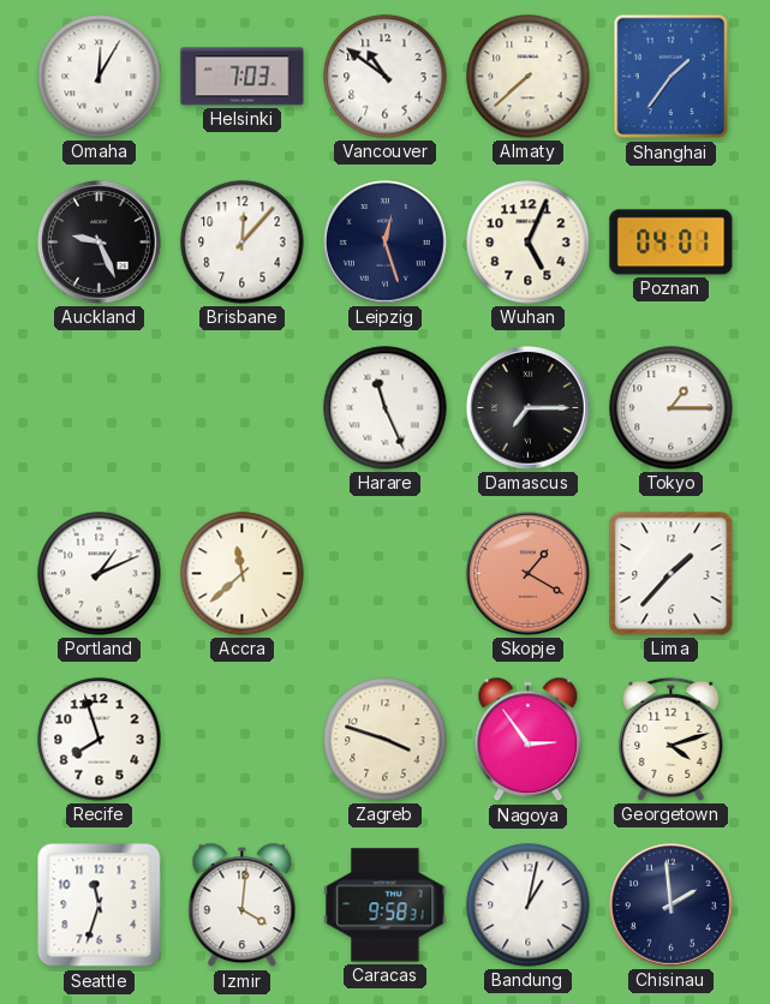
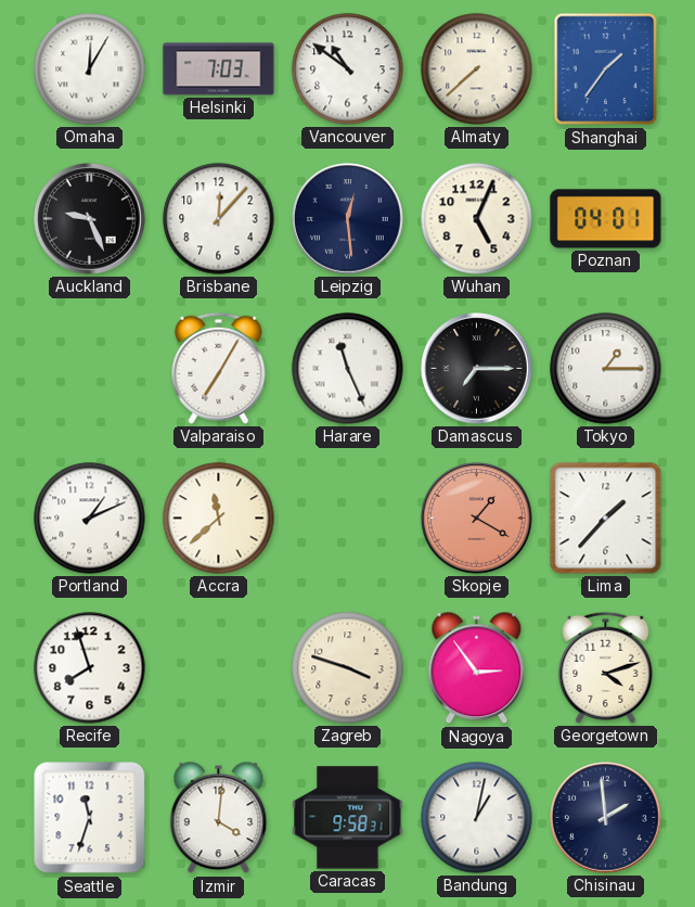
Leipzig: 12:27 -> 12:29 (348, 219)
Valparaiso: none -> 7:05 (219, 368)
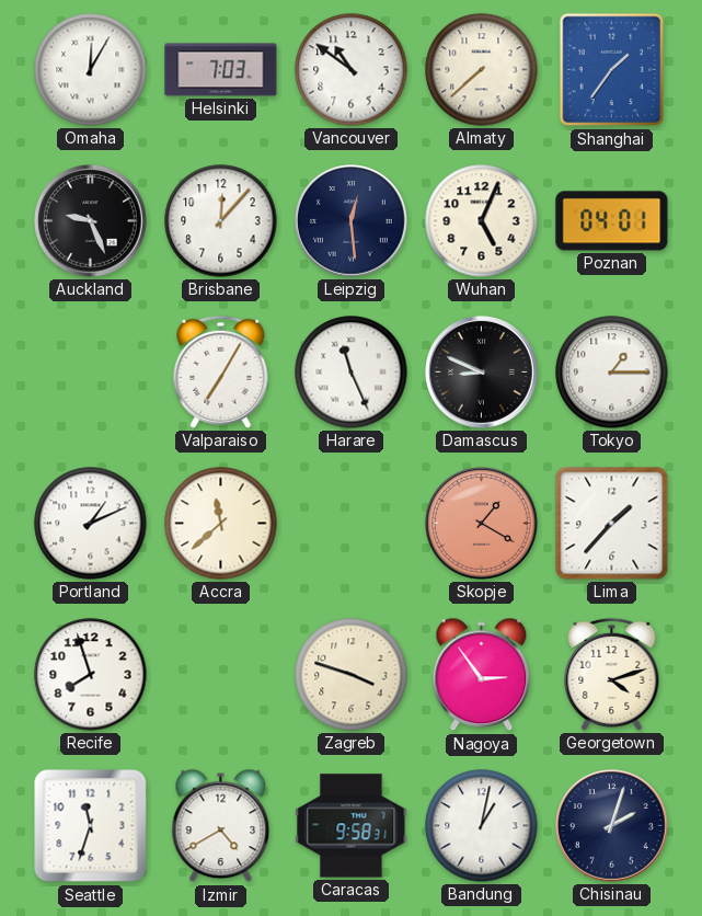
Damascus: 7:15 -> 8:49 (482, 373)
Izmir: 4:01 -> 4:40 (221, 826)
Chisinau: 1:59 -> 2:03 (612, 826)
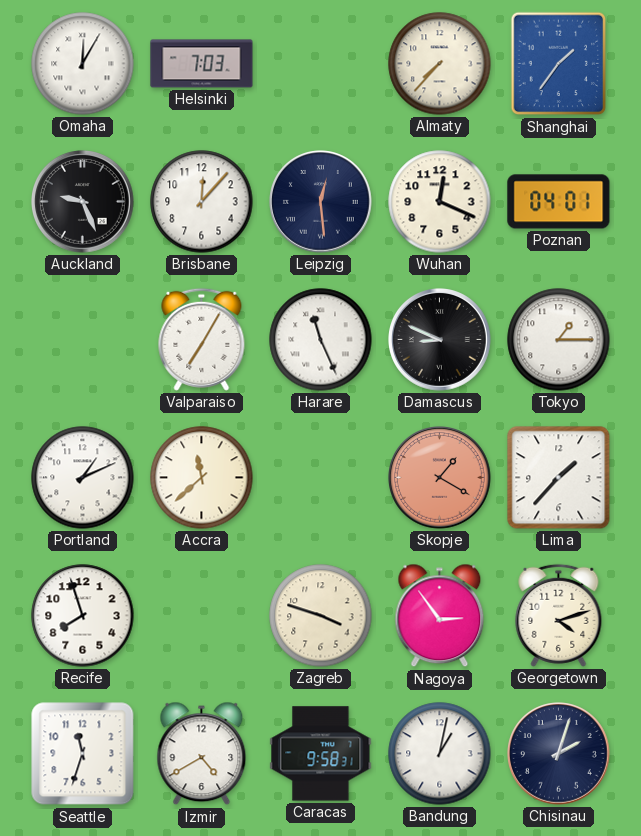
Vancouver: 10:51 -> none (352, 70)
Almaty: 7:38 -> 7:37 (440, 64)
Wuhan: 5:04 -> 12:19 (440, 202)
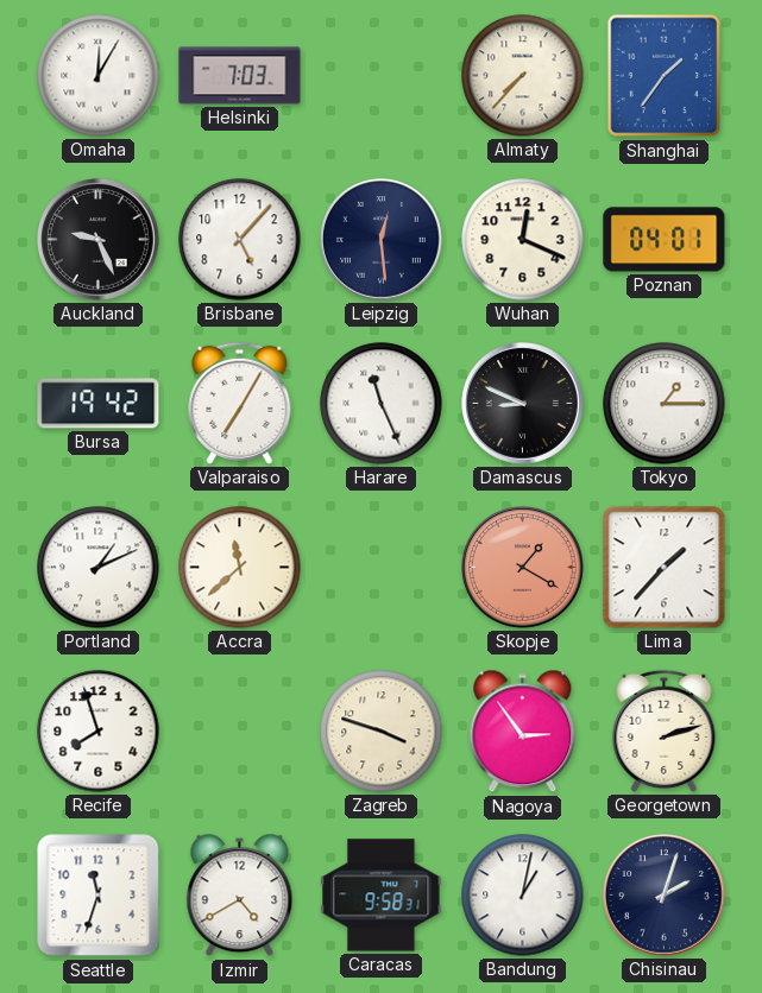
Brisbane: 12:07 -> 5:07 (240, 240)
Bursa: none -> 19:42 (99, 404)
Georgetown: 4:12 -> 2:12 (665, 730)
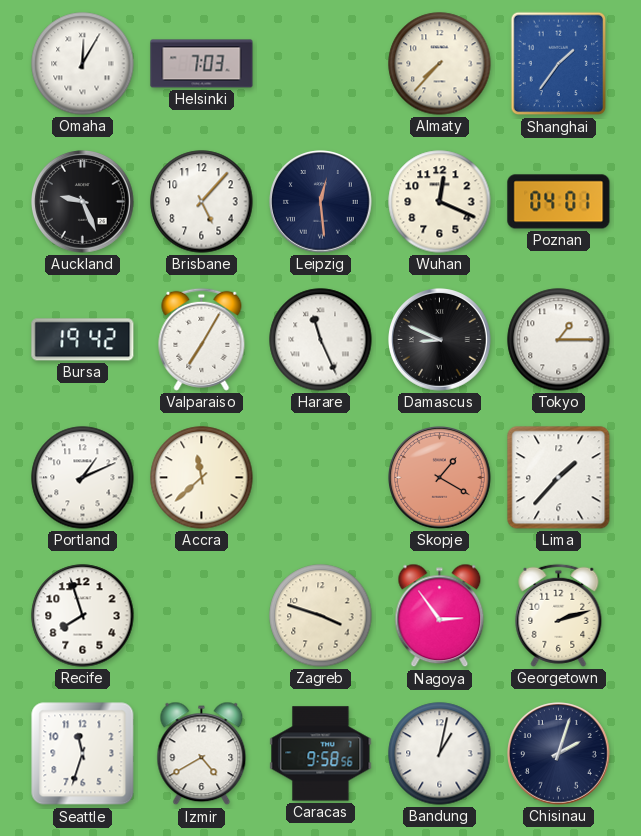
Caracas: 9:58:31 -> 9:58:56 (321, 754)
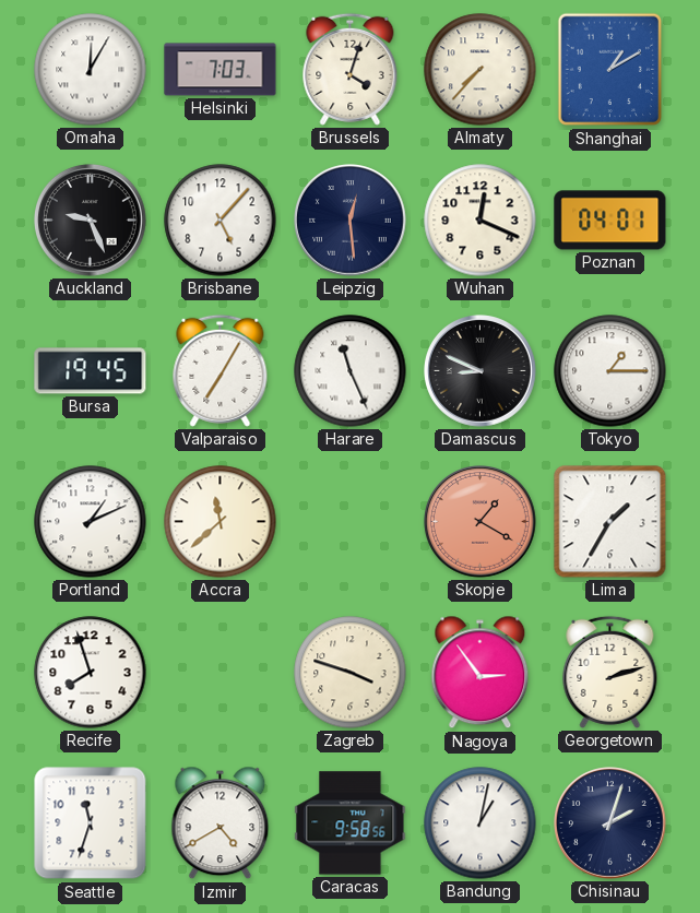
Brussels: none -> 4:03 (351, 69)
Shanghai: 1:36 -> 1:10 (610, 70)
Bursa: 19:42 -> 19:45 (91, 371)
Lima: 1:37 -> 1:35 (610, 522)
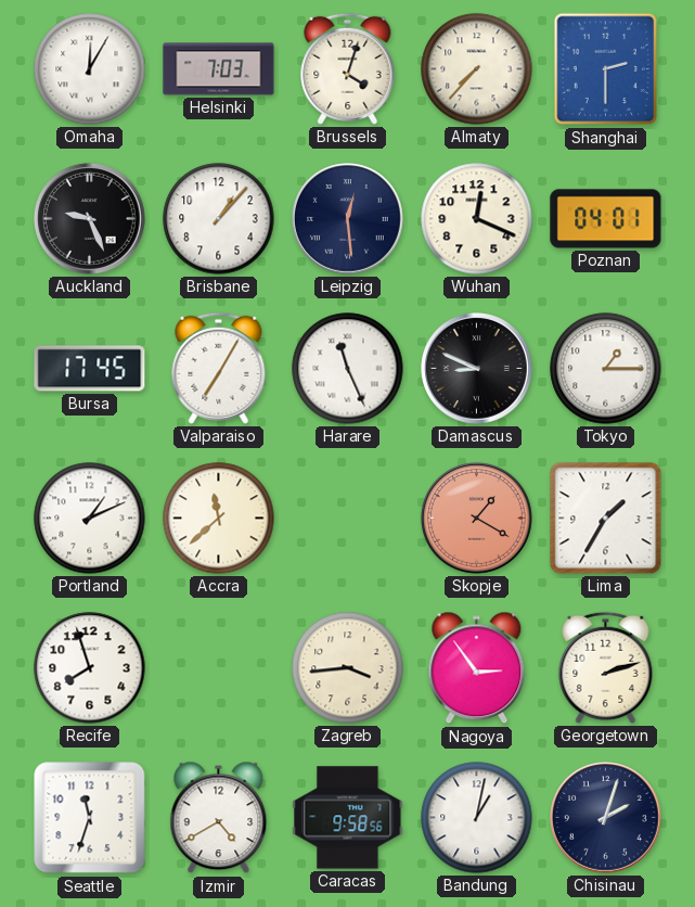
Shanghai: 1:10 -> 2:30 (606, 69)
Brisbane: 5:07 -> 1:07 (219, 219)
Bursa: 19:45 -> 17:45 (90, 369)
Zagreb: 3:48 -> 3:44 (348, 668)
